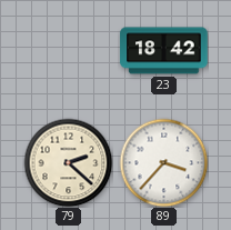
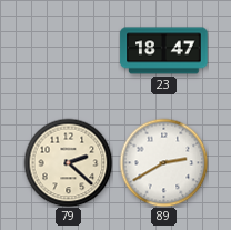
23: 18:42 -> 18:47 (164, 51)
89: 3:37 -> 2:40 (163, 162)
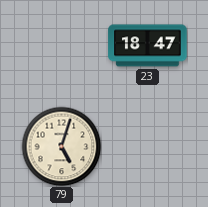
79: 2:22 -> 5:03 (61, 146)
89: 2:40 -> none (163, 162)
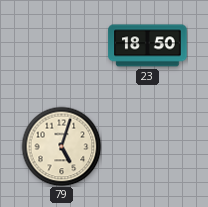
23: 18:47 -> 18:50 (148, 46)
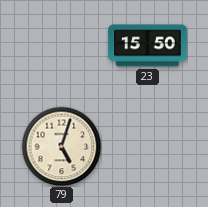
23: 18:50 -> 15:50 (148, 46)
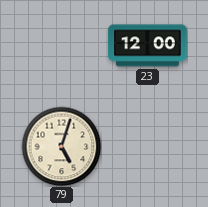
23: 15:50 -> 12:00 (148, 46)
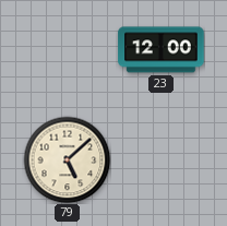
79: 5:03 -> 5:08 (67, 159)
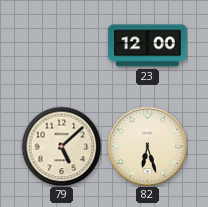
82: none -> 6:27 (147, 146)
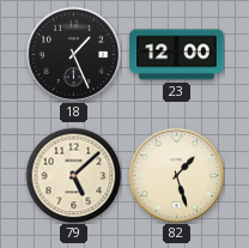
18: none -> 1:26 (73, 54)
82: 6:27 -> 1:27 (176, 175)
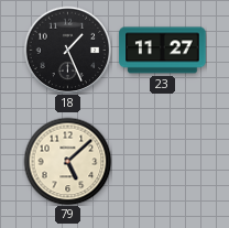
23: 12:00 -> 11:27 (163, 51)
82: 1:27 -> none (176, 175)
